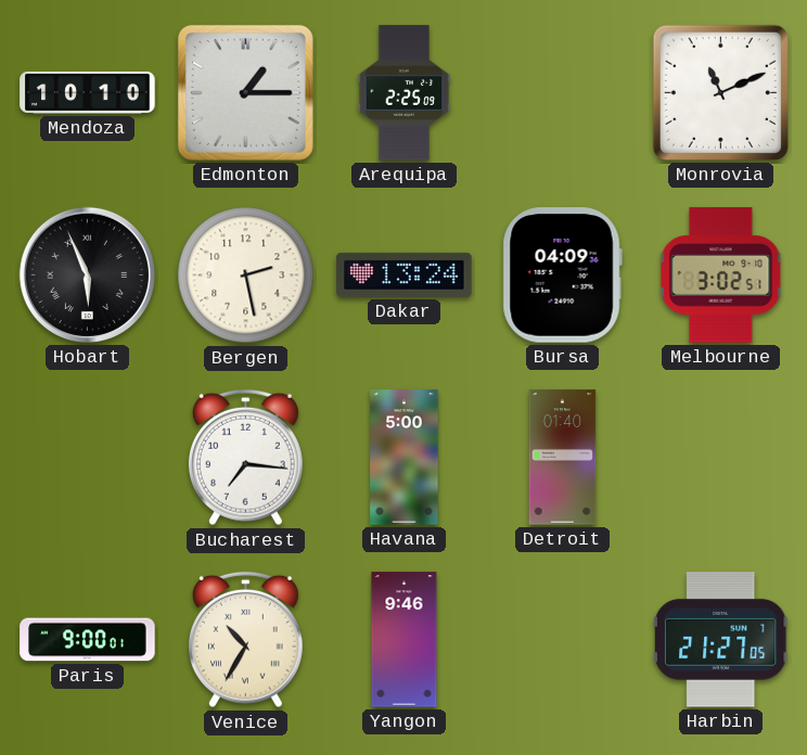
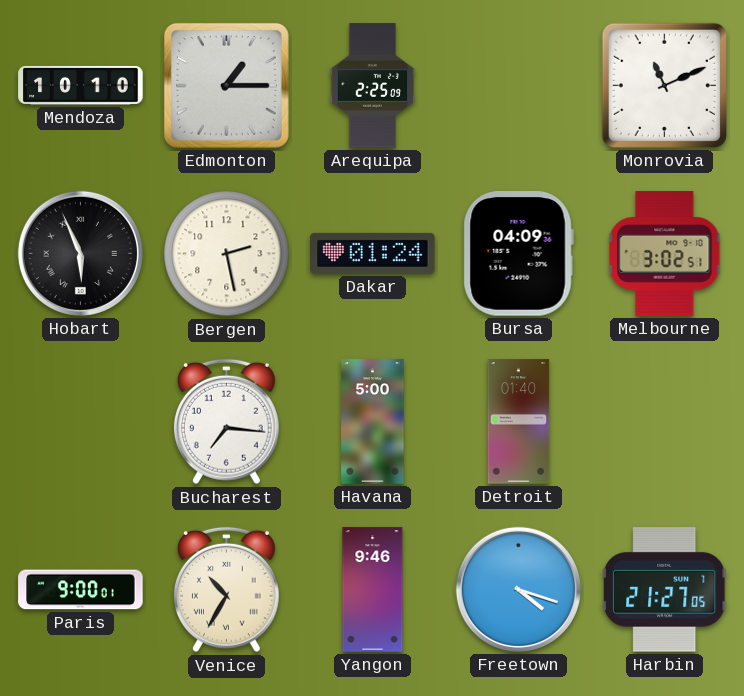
Dakar: 13:24 -> 01:24 (373, 253)
Freetown: none -> 4:18 (518, 589)
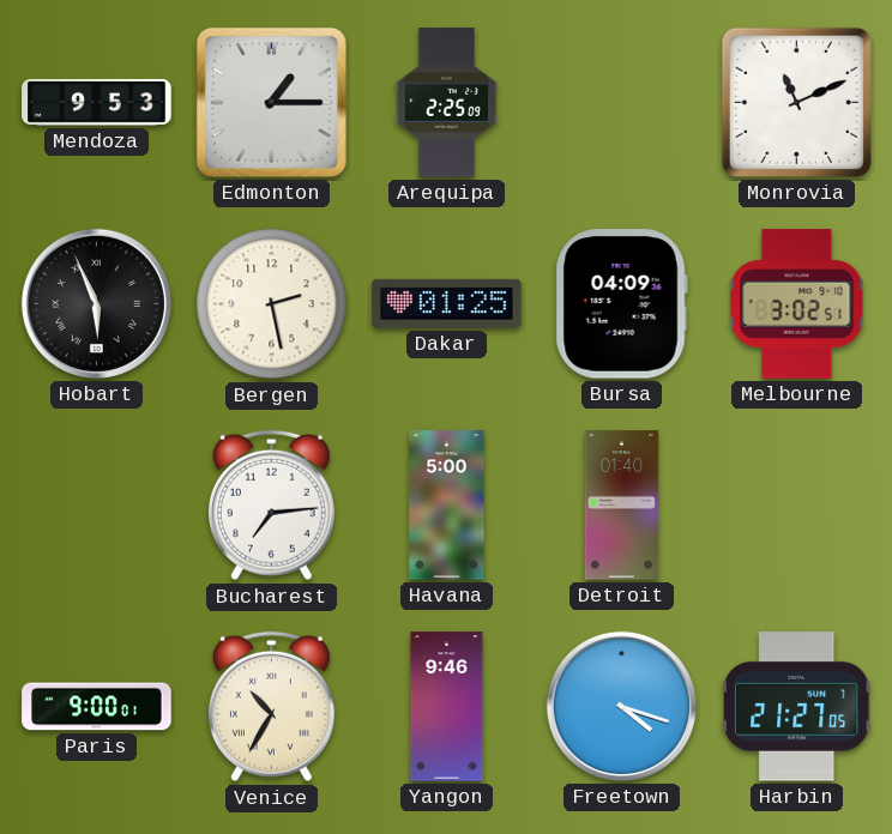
Mendoza: 10:10 -> 9:53 (97, 102)
Dakar: 01:24 -> 01:25 (447, 303)
Bucharest: 7:16 -> 7:14 (271, 506)
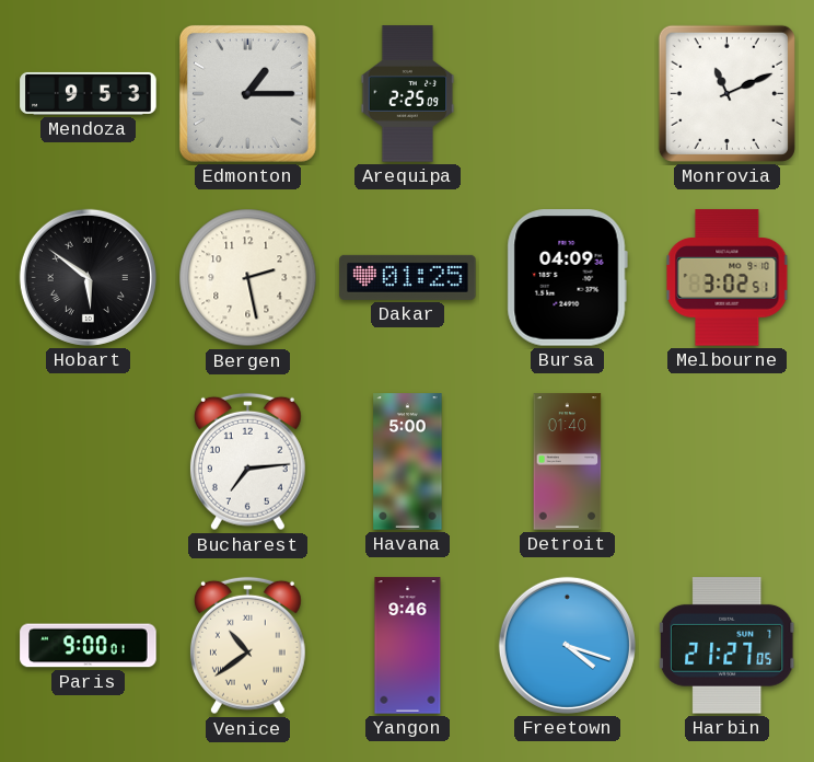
Hobart: 5:56 -> 5:51 (88, 277)
Venice: 10:35 -> 10:39 (247, 646)
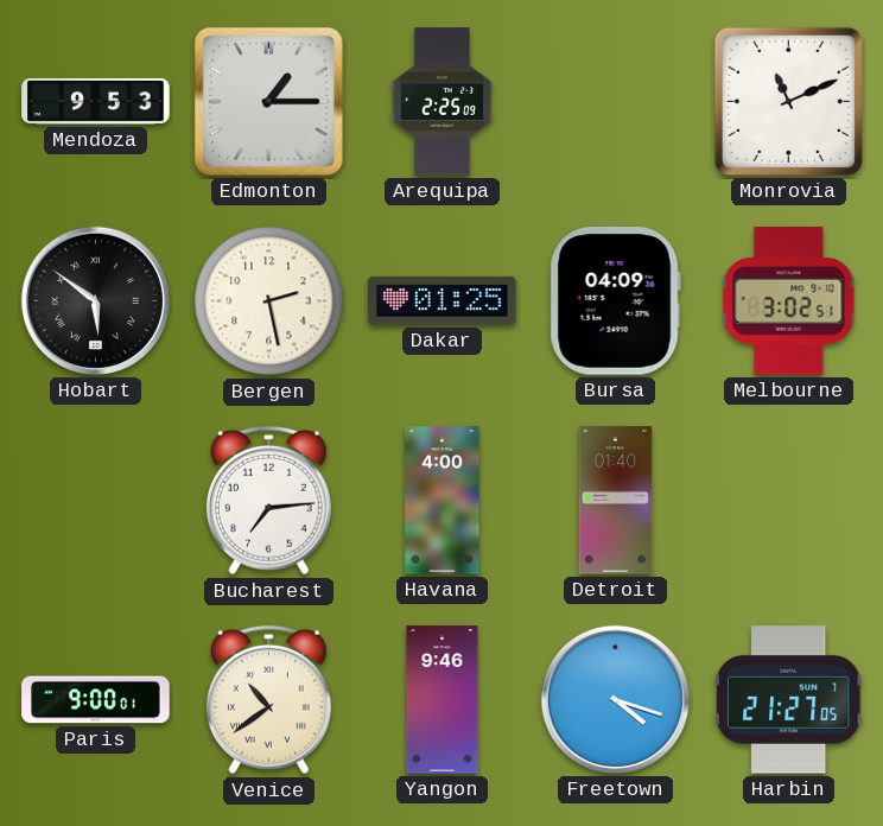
Havana: 5:00 -> 4:00 (443, 501)
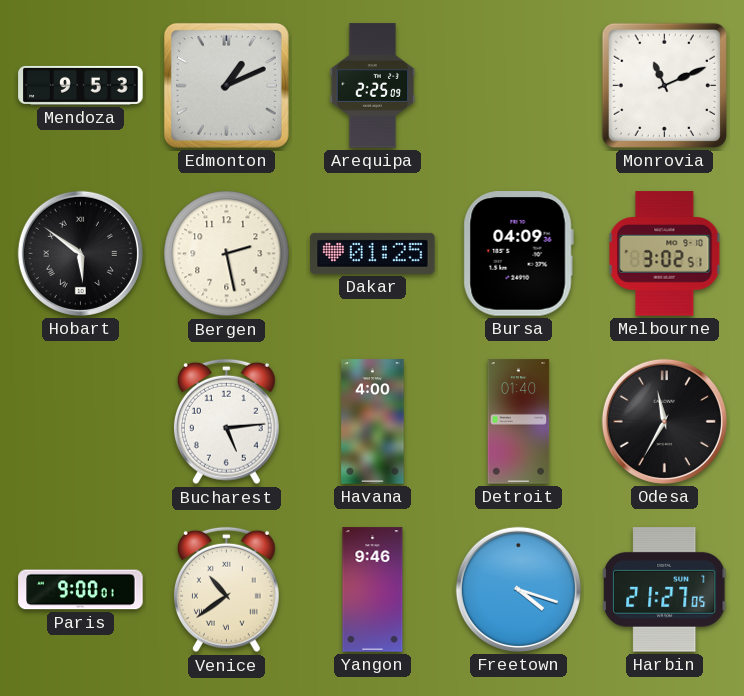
Edmonton: 1:15 -> 1:11 (226, 85)
Bucharest: 7:14 -> 5:14 (226, 422)
Odesa: none -> 11:35 (664, 421)
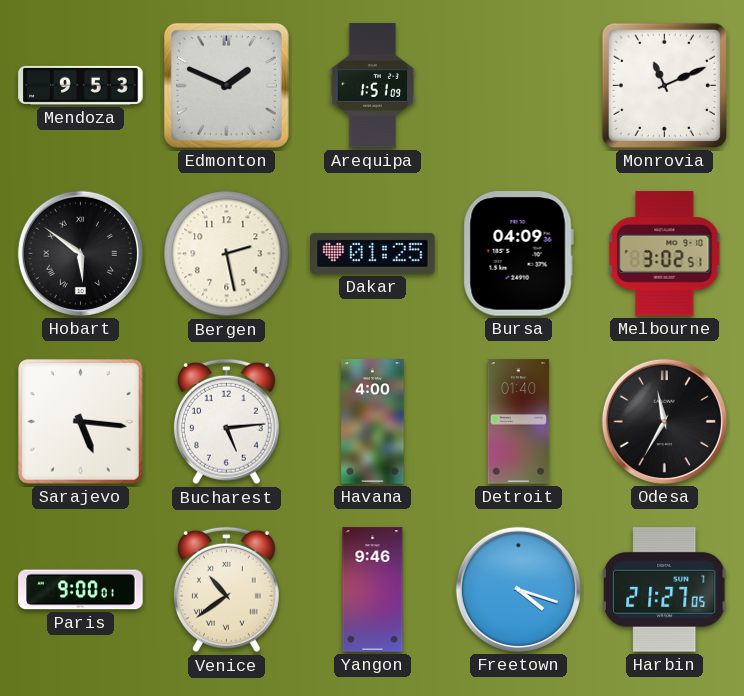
Edmonton: 1:11 -> 1:49 (226, 85)
Arequipa: 2:25 -> 1:51 (373, 86)
Sarajevo: none -> 5:16 (81, 422)
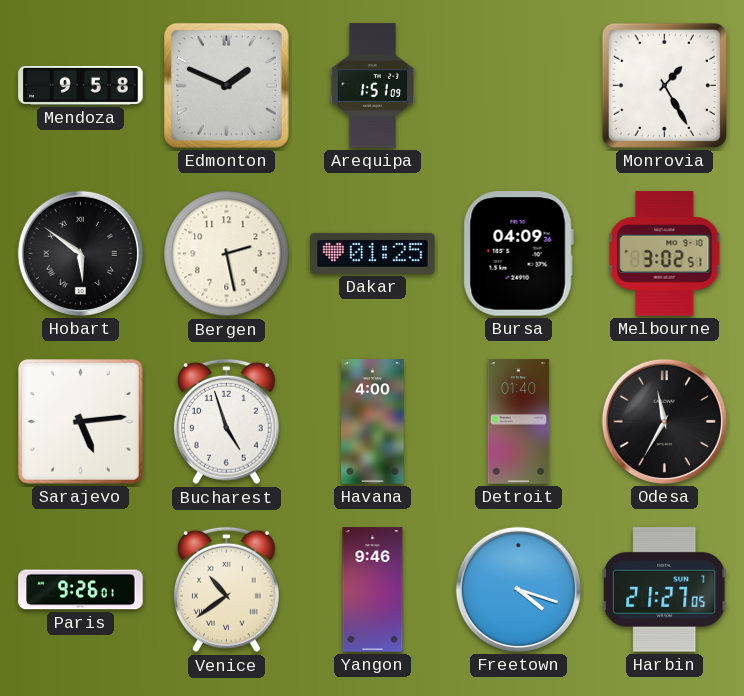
Mendoza: 9:53 -> 9:58 (81, 85)
Monrovia: 11:11 -> 1:25 (664, 85)
Sarajevo: 5:16 -> 5:14 (81, 422)
Bucharest: 5:14 -> 4:57 (226, 422)
Paris: 9:00 -> 9:26 (81, 590)
